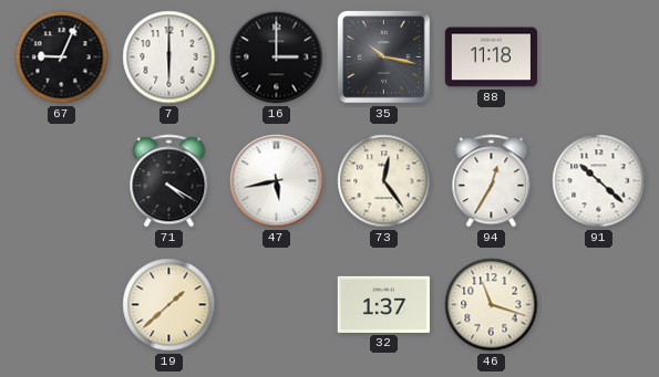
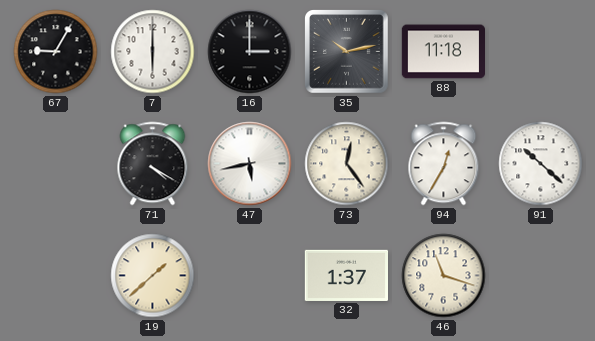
67: 9:04 -> 9:05 (56, 52)
35: 10:17 -> 10:13 (347, 52)
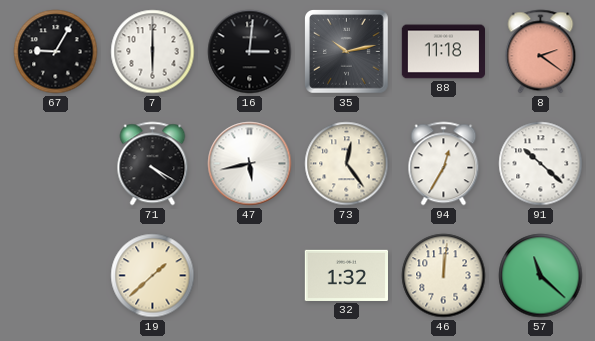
16: 3:00 -> 3:01 (250, 52)
8: none -> 2:21 (541, 52)
32: 1:37 -> 1:32 (346, 275)
46: 11:18 -> 12:01 (444, 276)
57: none -> 11:22 (541, 276)
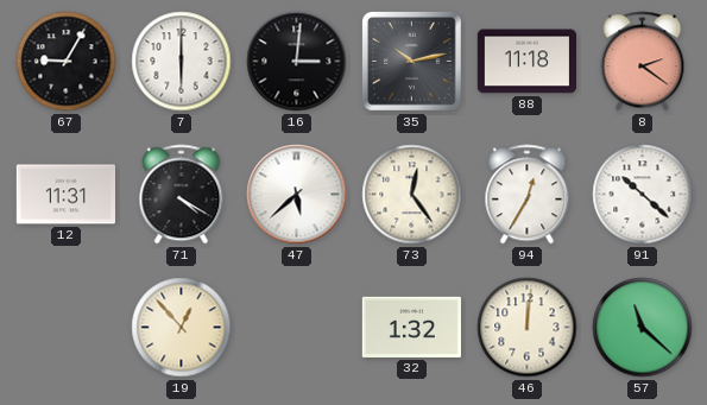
12: none -> 11:31 (65, 195)
47: 5:43 -> 5:38 (297, 195)
19: 1:38 -> 12:53 (182, 328)
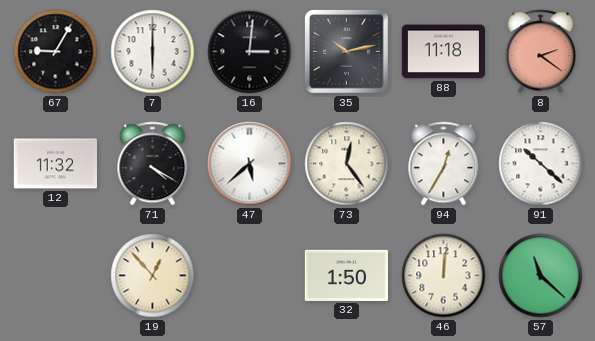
12: 11:31 -> 11:32 (55, 164)
32: 1:32 -> 1:50 (346, 275)
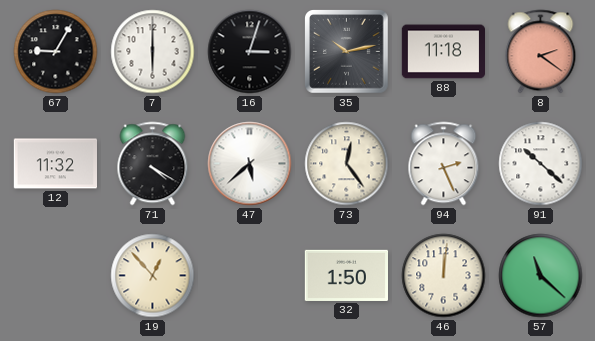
16: 3:01 -> 3:03 (250, 52)
94: 12:35 -> 2:26 (444, 164)
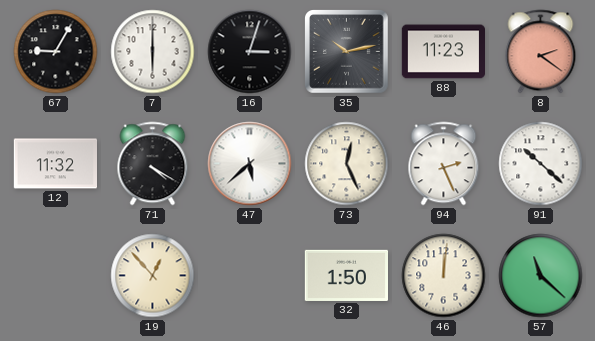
88: 11:18 -> 11:23 (443, 52)
73: 12:24 -> 12:26 (347, 164)
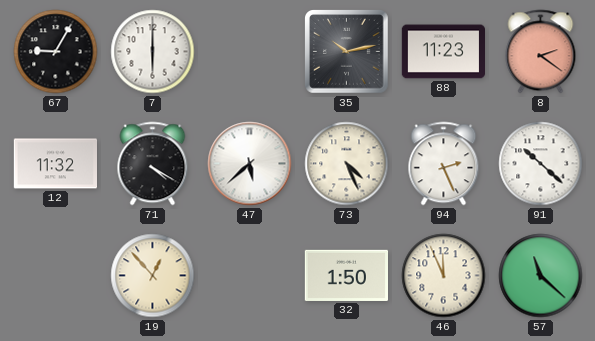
16: 3:03 -> none (250, 52)
73: 12:26 -> 4:26 (347, 164)
46: 12:01 -> 11:56 (444, 276)
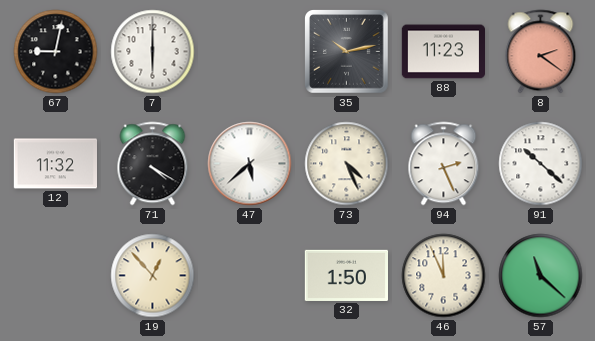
67: 9:05 -> 9:02 (56, 52)
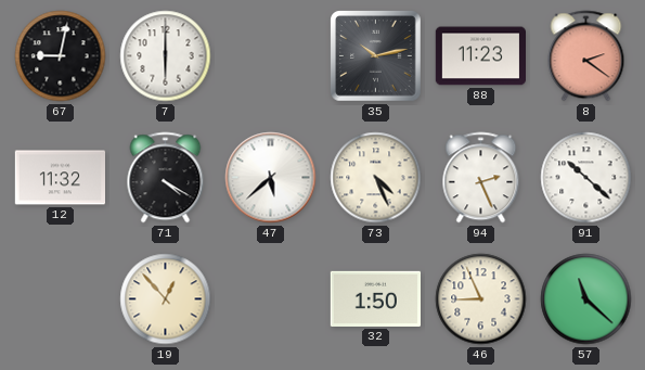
46: 11:56 -> 8:56 (481, 299)
